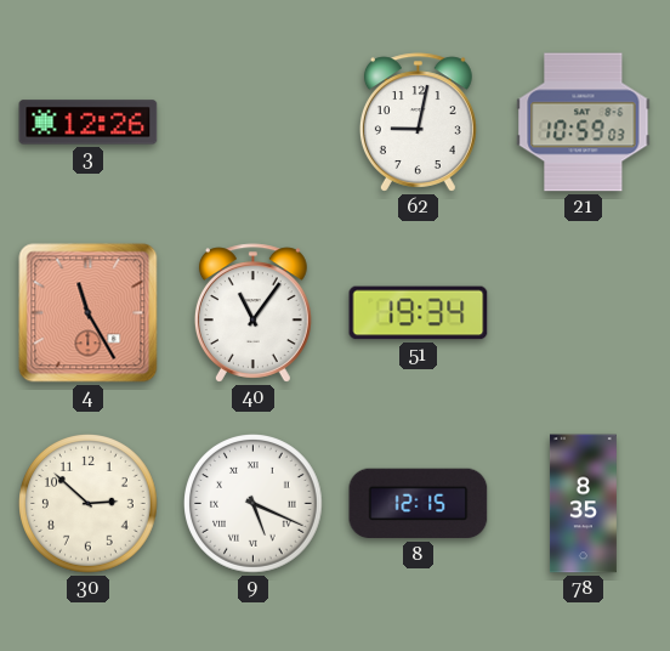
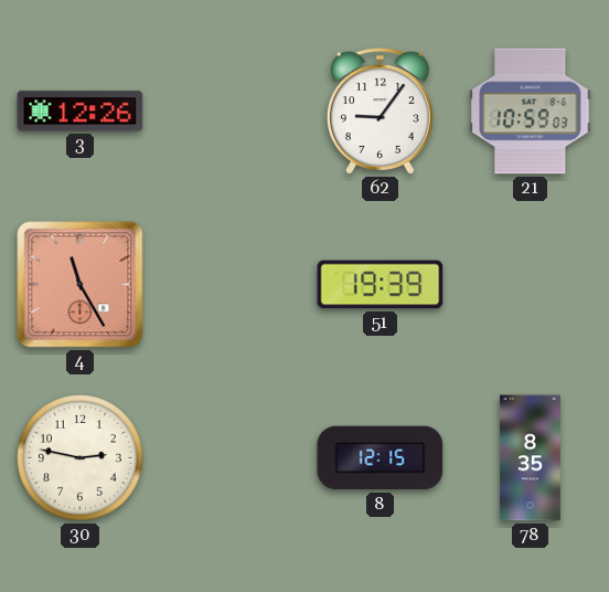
62: 9:02 -> 9:06 (380, 112)
40: 11:06 -> none (252, 313)
51: 19:34 -> 19:39 (381, 285)
30: 2:52 -> 2:47 (81, 458)
9: 5:19 -> none (254, 504)
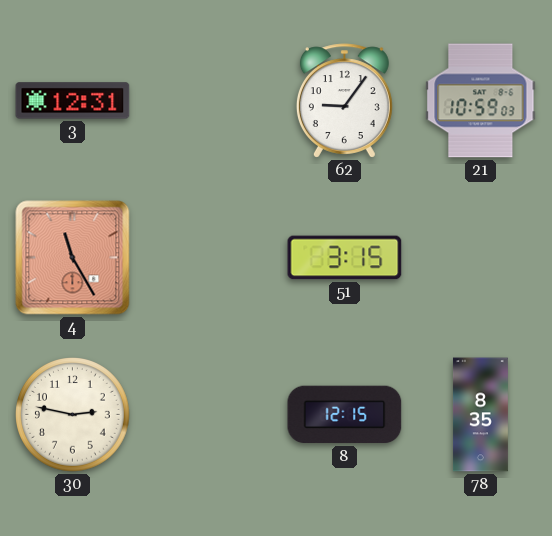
3: 12:26 -> 12:31 (73, 101)
51: 19:39 -> 3:15 (345, 258)
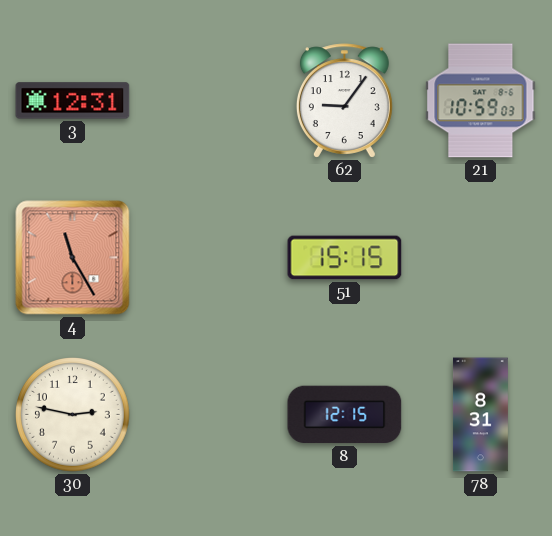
51: 3:15 -> 15:15 (345, 258)
78: 8:35 -> 8:31 (480, 415)
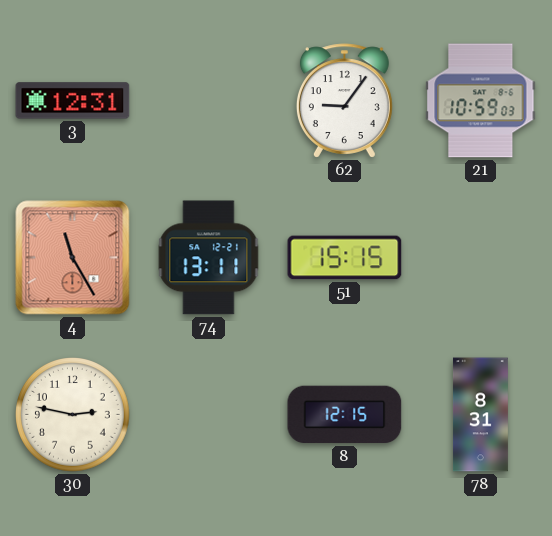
74: none -> 13:11 (209, 258)
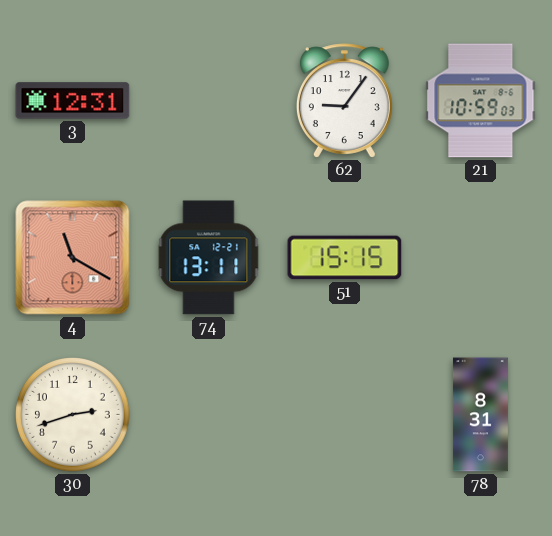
4: 11:25 -> 11:20 (73, 258)
30: 2:47 -> 2:42 (73, 415)
8: 12:15 -> none (345, 415)
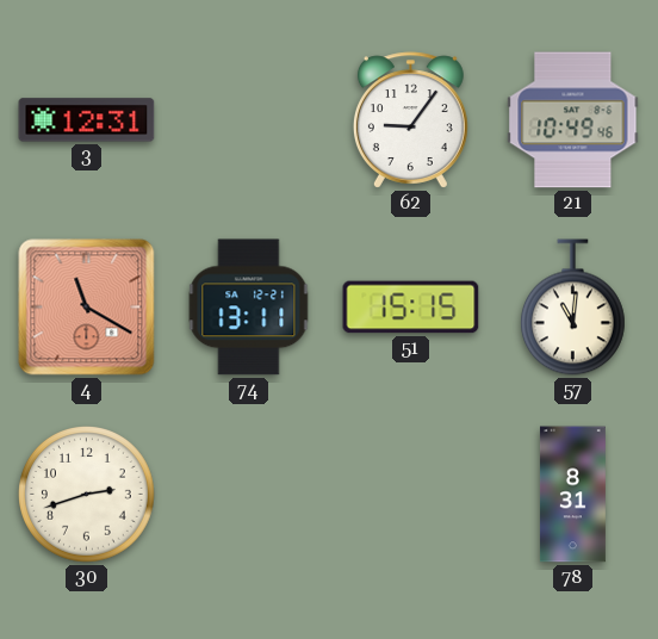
21: 10:59 -> 10:49 (573, 120)
57: none -> 11:01 (572, 308)
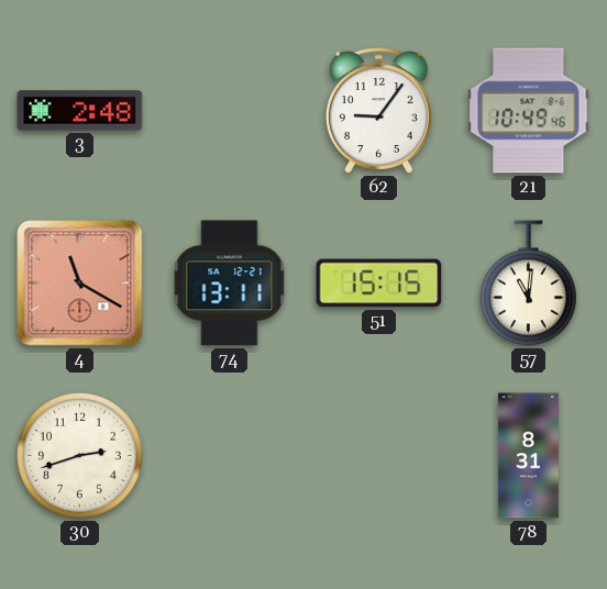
3: 12:31 -> 2:48 (80, 111)
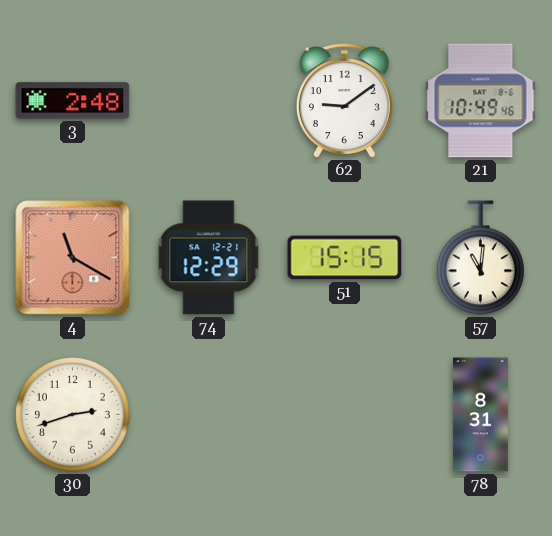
62: 9:06 -> 9:09 (344, 101)
74: 13:11 -> 12:29 (209, 258)
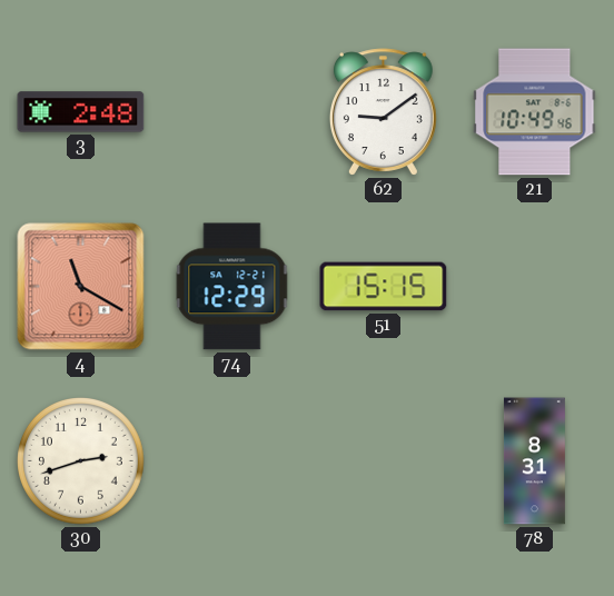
57: 11:01 -> none (480, 258)
